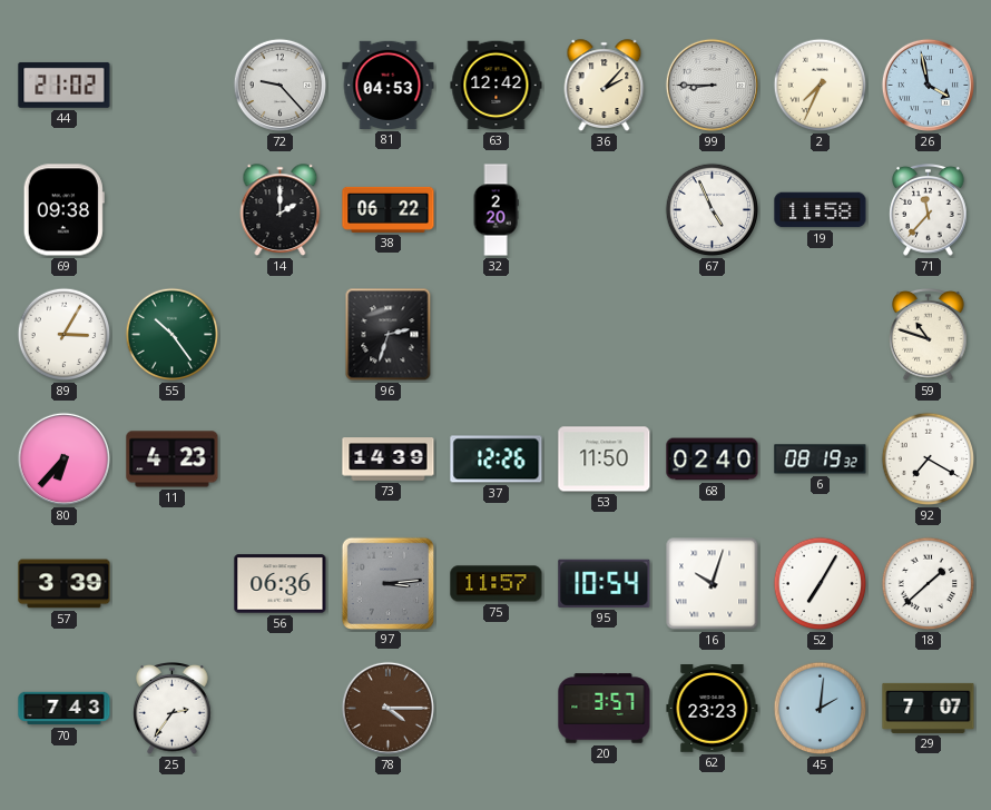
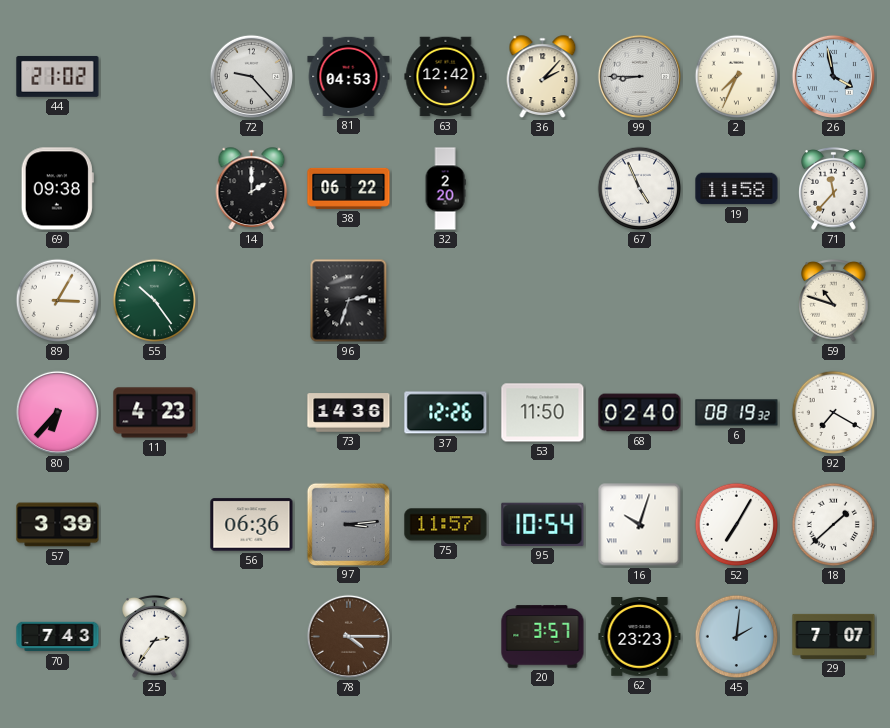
73: 14:39 -> 14:36 (349, 413)
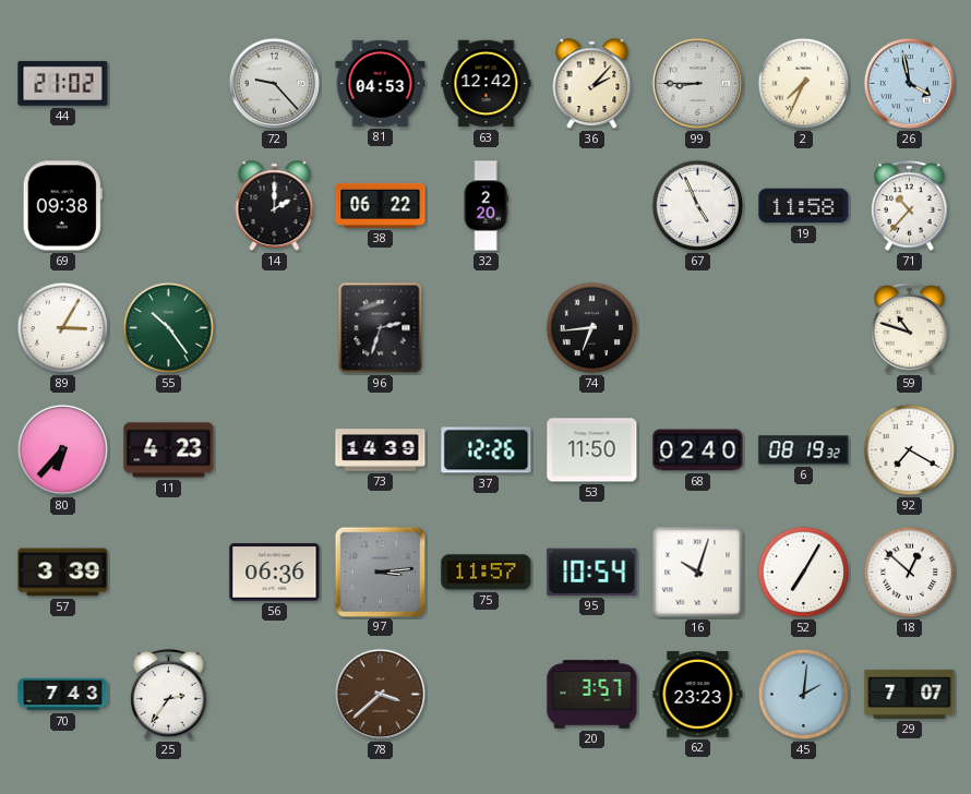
71: 11:37 -> 10:37 (910, 206)
74: none -> 6:44 (592, 328)
73: 14:36 -> 14:39 (381, 450)
18: 1:38 -> 12:52 (910, 573)
78: 4:15 -> 3:38 (380, 694)
